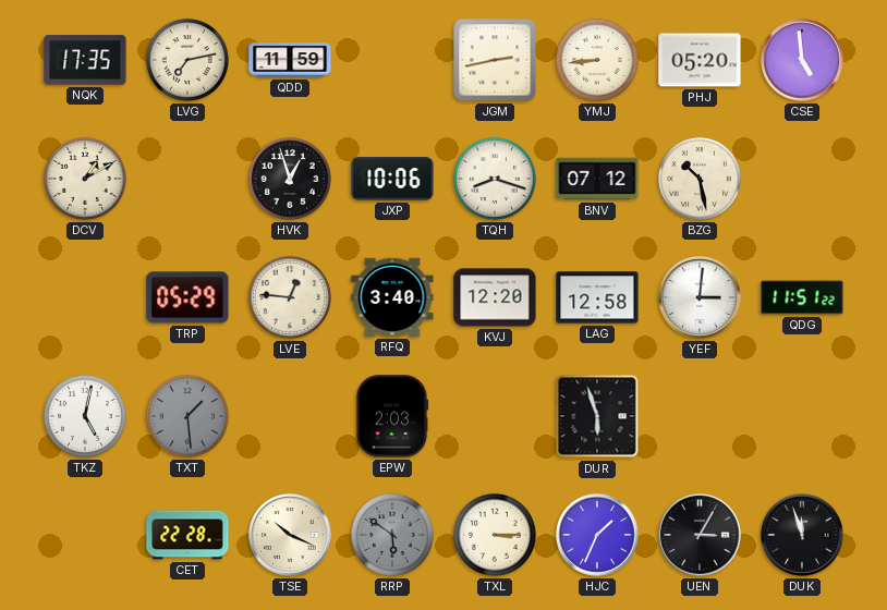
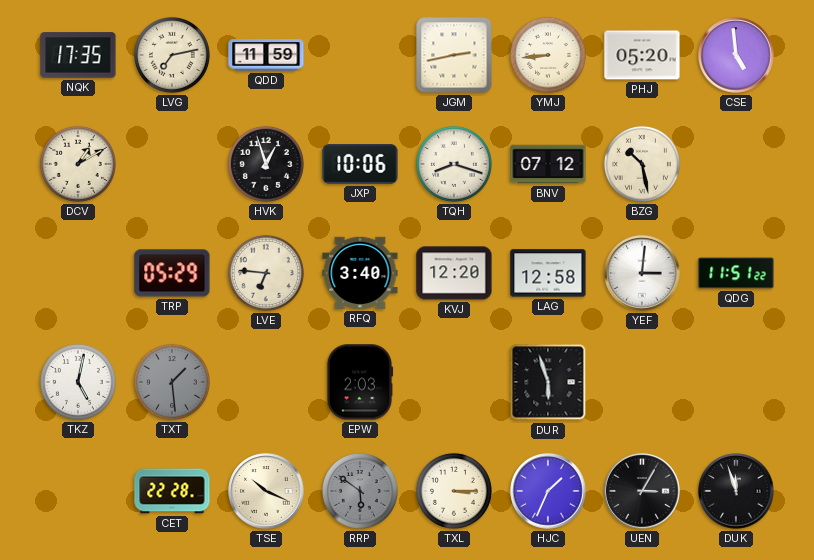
LVE: 12:46 -> 6:46 (266, 273)
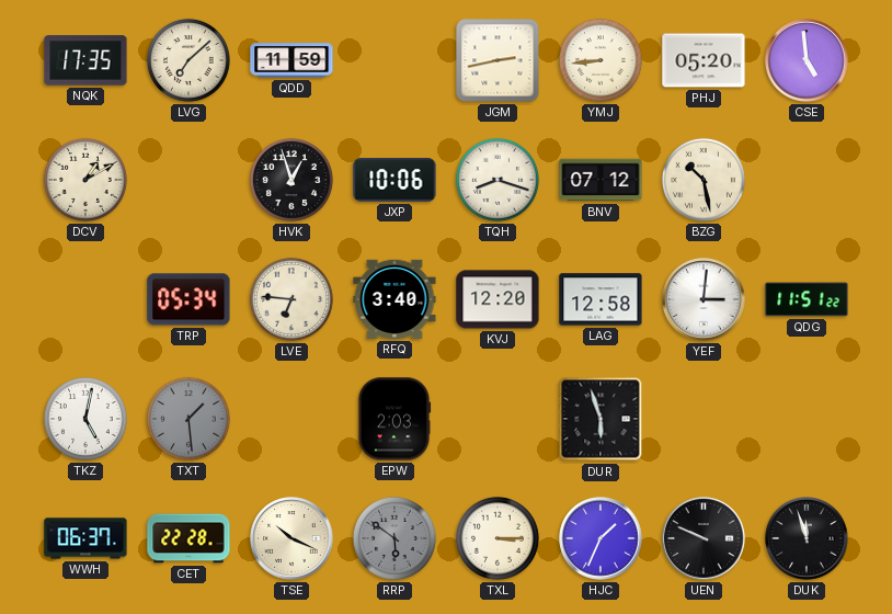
LVG: 7:13 -> 7:08 (188, 60)
TRP: 05:29 -> 05:34 (188, 299)
WWH: none -> 06:37 (85, 538)
UEN: 3:05 -> 9:49 (704, 538)
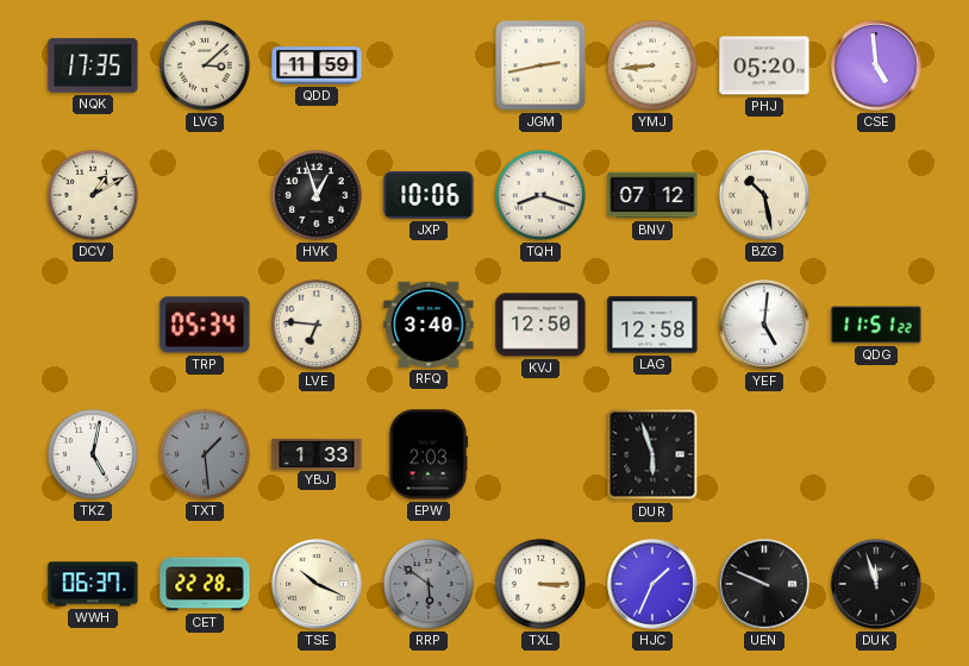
LVG: 7:08 -> 3:08 (205, 65)
KVJ: 12:20 -> 12:50 (540, 325)
YEF: 3:01 -> 5:01 (764, 325)
YBJ: none -> 1:33 (317, 453)
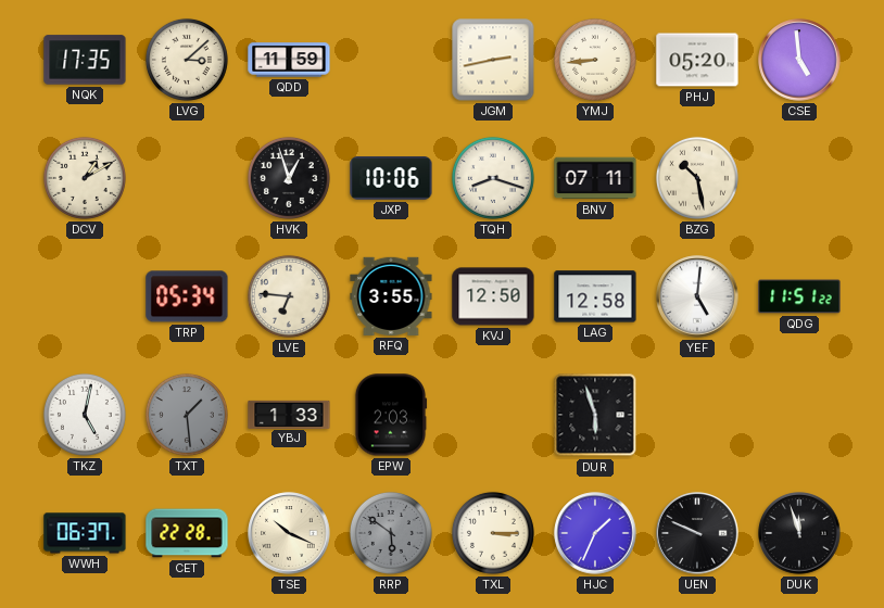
BNV: 07:12 -> 07:11 (595, 178)
RFQ: 3:40 -> 3:55 (391, 296)
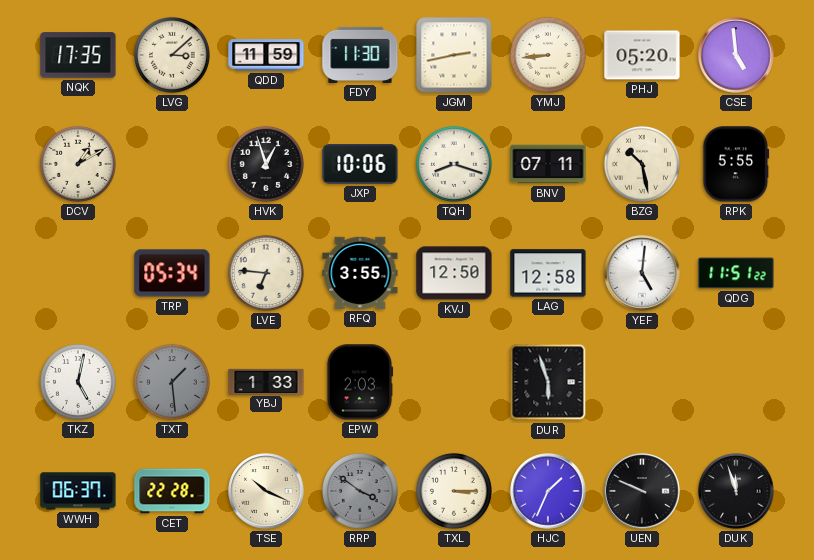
FDY: none -> 11:30 (360, 55)
RPK: none -> 5:55 (736, 164)
RRP: 5:51 -> 3:51 (360, 491)
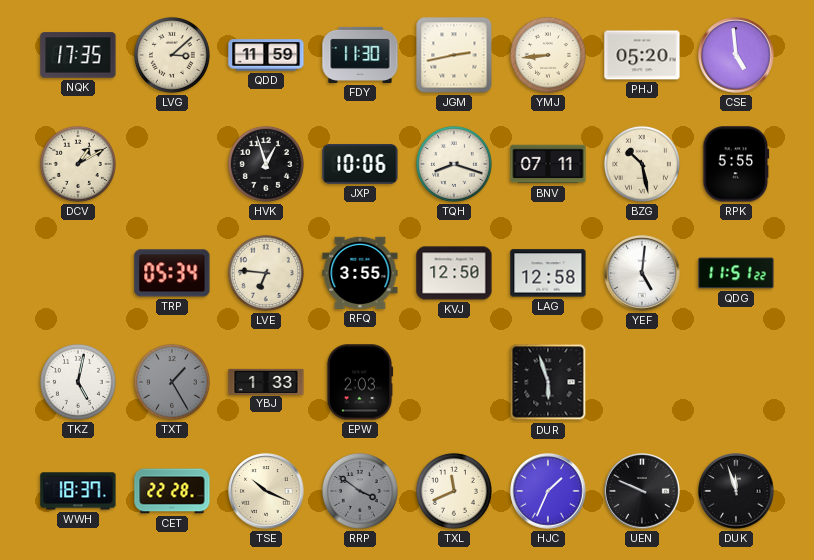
TXT: 1:29 -> 1:25 (172, 382)
WWH: 06:37 -> 18:37 (78, 491)
TXL: 3:15 -> 11:41 (454, 491)
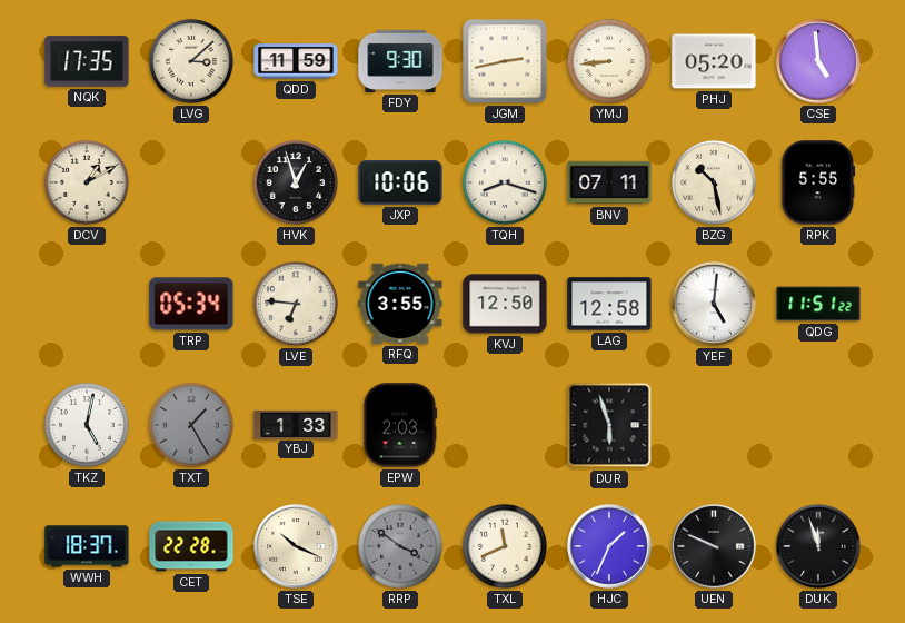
FDY: 11:30 -> 9:30 (400, 61)
